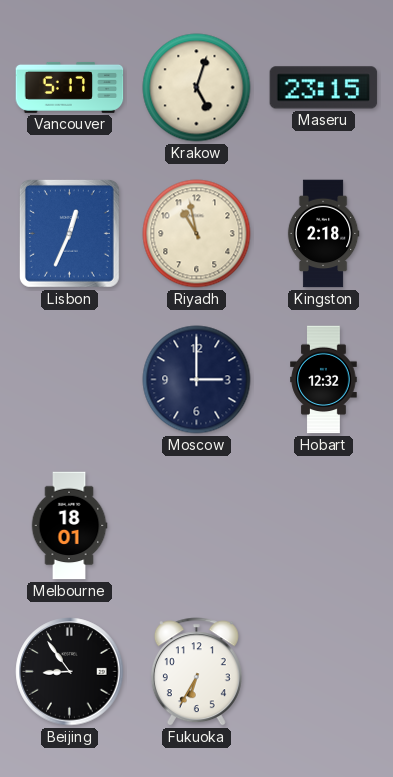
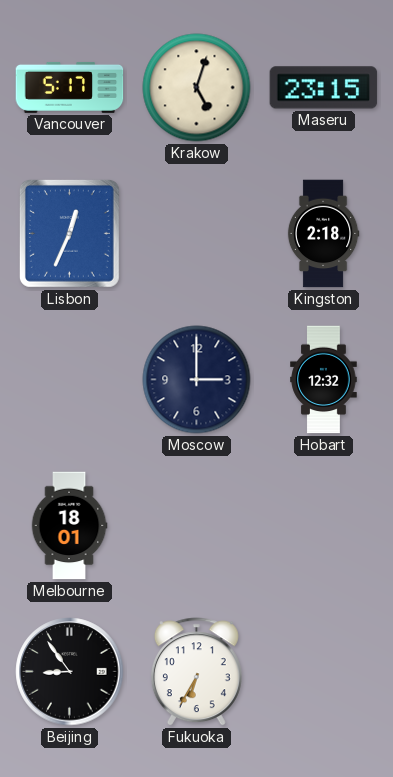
Riyadh: 10:58 -> none (197, 234)
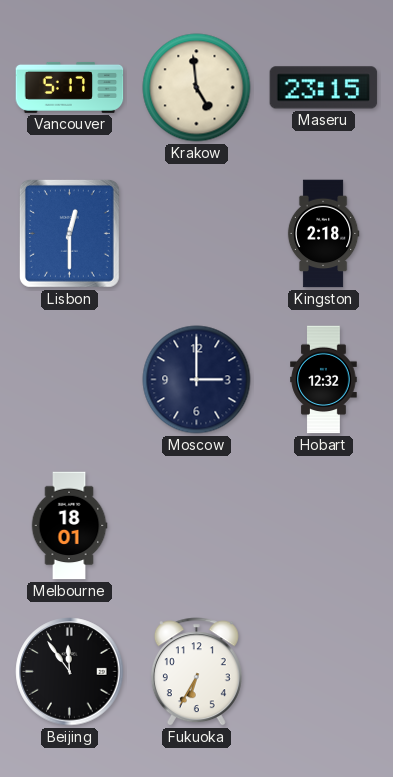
Krakow: 5:03 -> 4:59 (197, 88)
Lisbon: 12:34 -> 12:30 (69, 233)
Beijing: 8:54 -> 11:54 (70, 672)
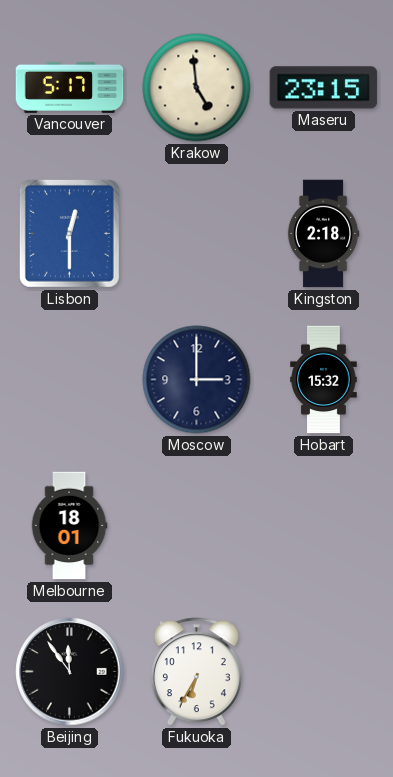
Hobart: 12:32 -> 15:32 (324, 380)
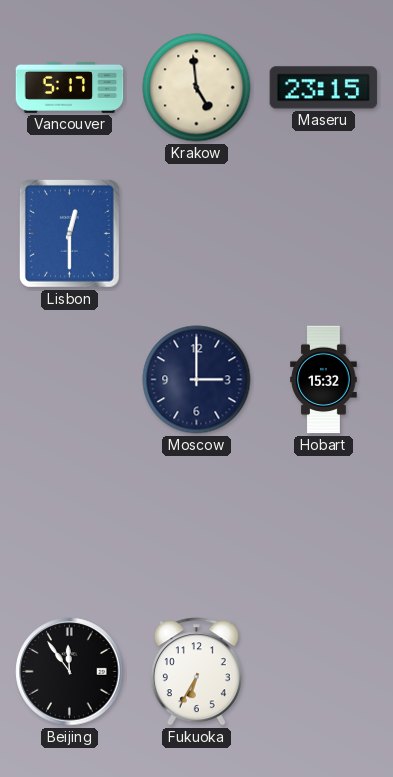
Kingston: 2:18 -> none (323, 234)
Melbourne: 18:01 -> none (69, 526)
